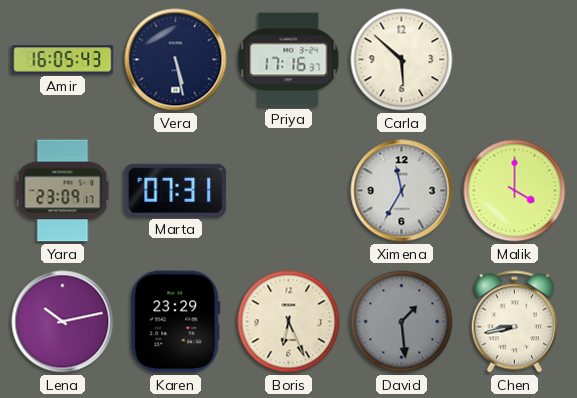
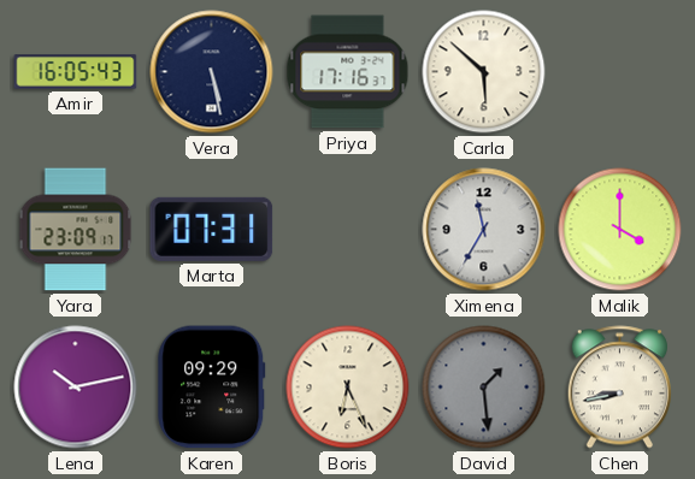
Karen: 23:29 -> 09:29 (212, 388)
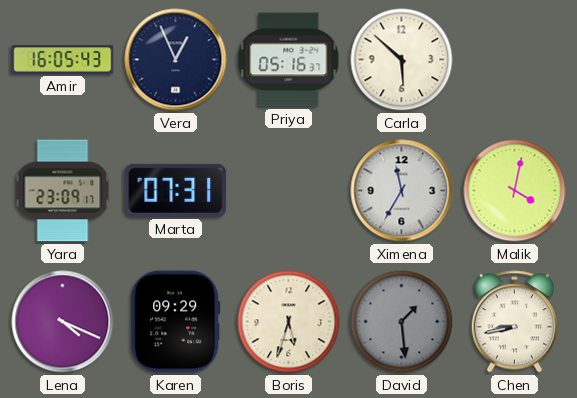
Vera: 5:28 -> 12:56 (176, 60)
Priya: 17:16 -> 05:16 (289, 60)
Malik: 4:00 -> 4:02 (515, 191)
Lena: 10:13 -> 4:19 (63, 322)
Boris: 6:26 -> 5:33 (289, 322)
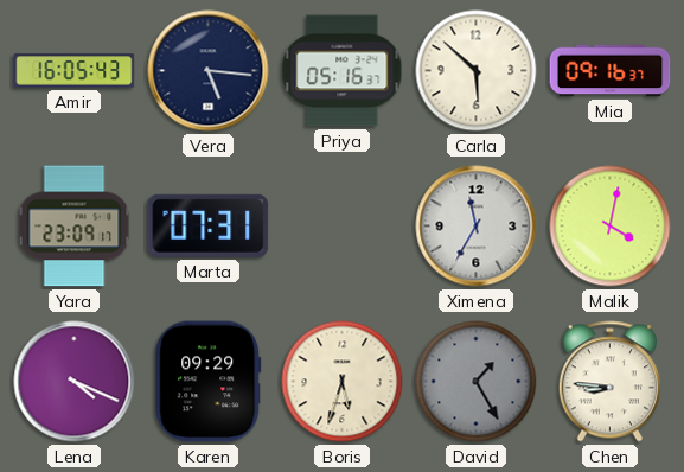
Vera: 12:56 -> 5:16 (209, 71)
Mia: none -> 09:16 (611, 71)
David: 1:29 -> 1:25 (477, 382)
Chen: 8:43 -> 8:46 (609, 382)
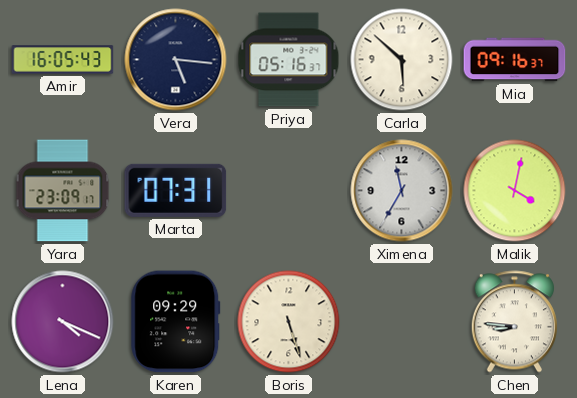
Boris: 5:33 -> 5:27 (289, 322)
David: 1:25 -> none (477, 382)
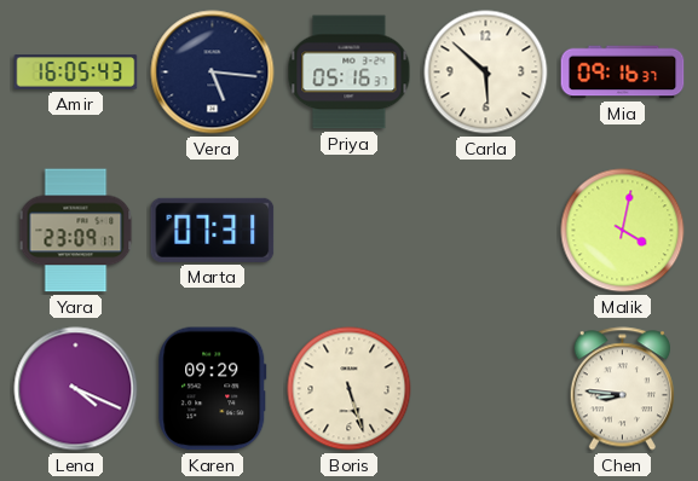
Ximena: 11:35 -> none (402, 191)
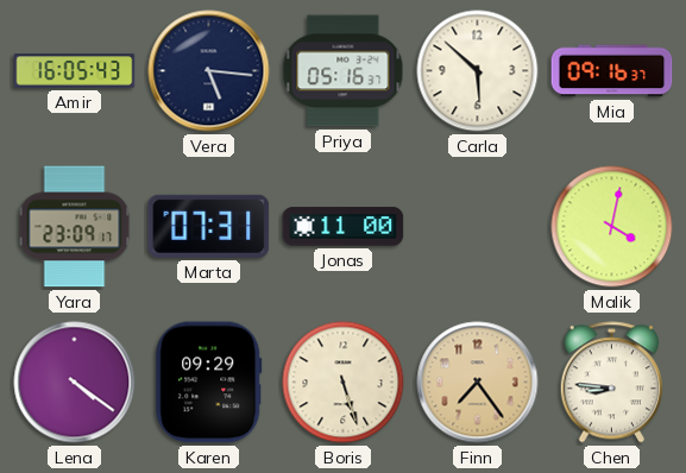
Jonas: none -> 11:00 (344, 227)
Lena: 4:19 -> 4:21 (75, 383)
Finn: none -> 7:24 (478, 383)
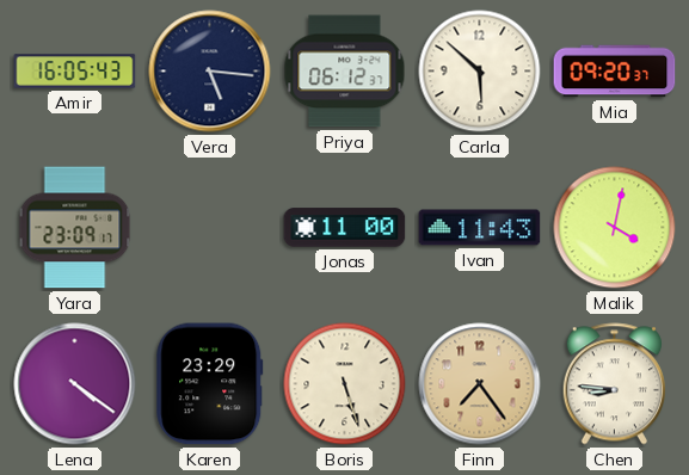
Priya: 05:16 -> 06:12 (345, 72)
Mia: 09:16 -> 09:20 (615, 72)
Marta: 07:31 -> none (209, 226)
Ivan: none -> 11:43 (480, 228)
Karen: 09:29 -> 23:29 (210, 384)
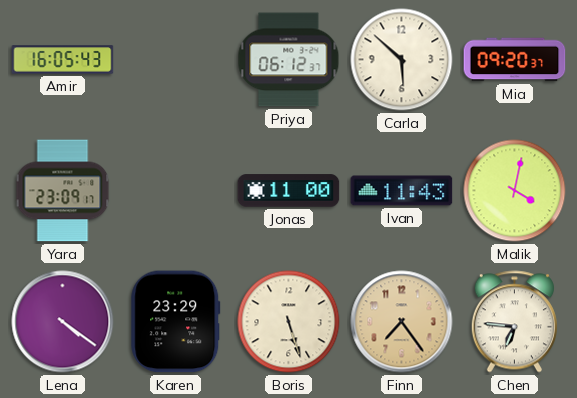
Vera: 5:16 -> none (210, 72)
Chen: 8:46 -> 6:46 (514, 322)
